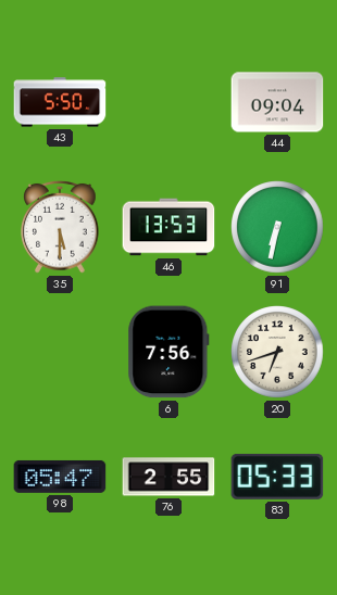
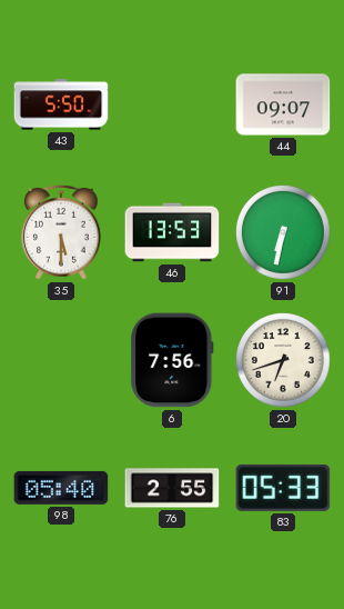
44: 09:04 -> 09:07 (283, 104)
98: 05:47 -> 05:40 (61, 488)
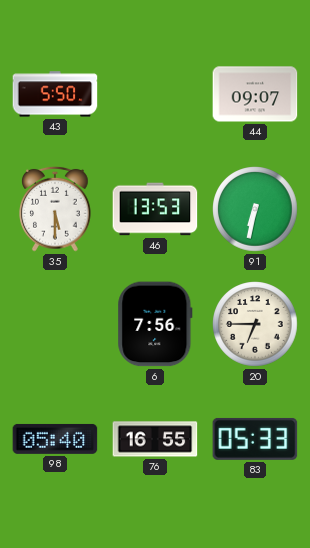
20: 6:42 -> 6:45 (255, 324)
76: 2:55 -> 16:55 (155, 439)
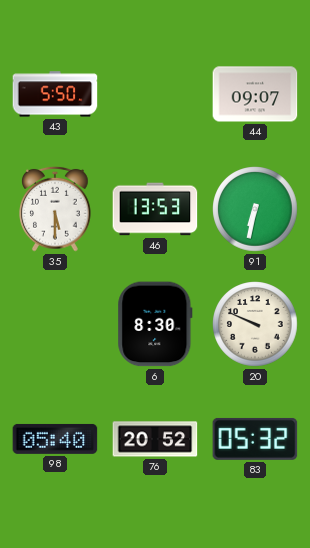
6: 7:56 -> 8:30 (155, 324)
20: 6:45 -> 9:49 (255, 324)
76: 16:55 -> 20:52 (155, 439)
83: 05:33 -> 05:32 (255, 439)
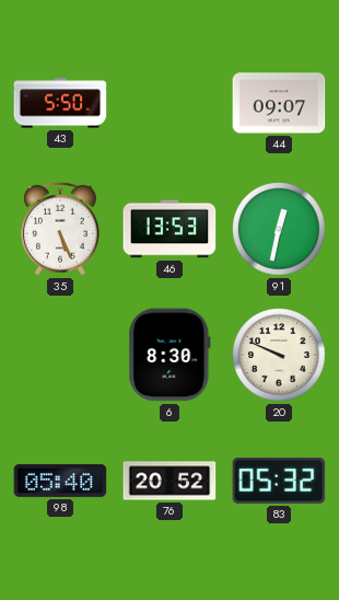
35: 5:30 -> 5:26 (60, 229)
91: 6:32 -> 12:32 (279, 229)
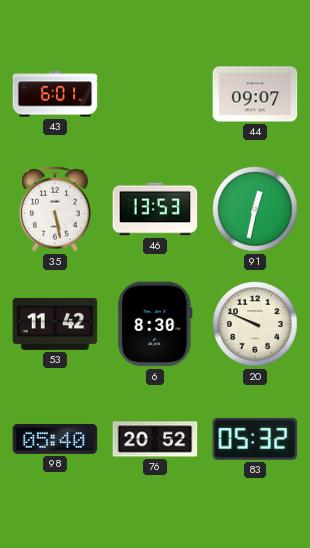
43: 5:50 -> 6:01 (55, 94)
35: 5:26 -> 5:28 (55, 209)
53: none -> 11:42 (55, 324)
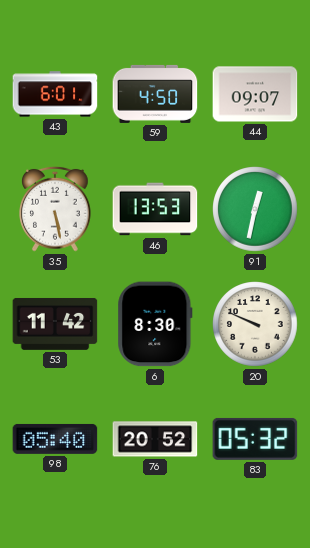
59: none -> 4:50 (155, 94)
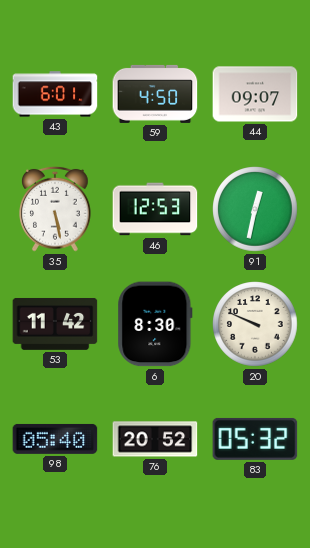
46: 13:53 -> 12:53 (155, 209)
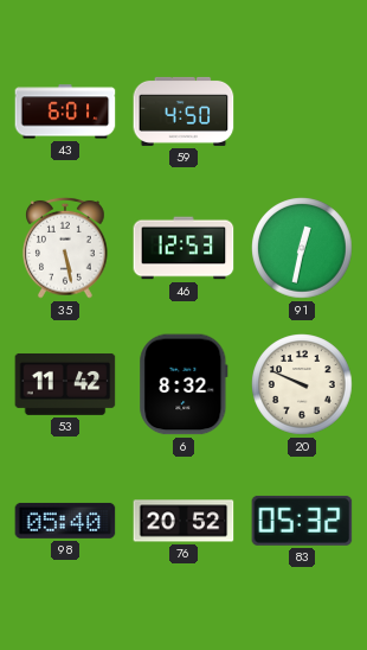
44: 09:07 -> none (255, 94)
6: 8:30 -> 8:32 (183, 384)
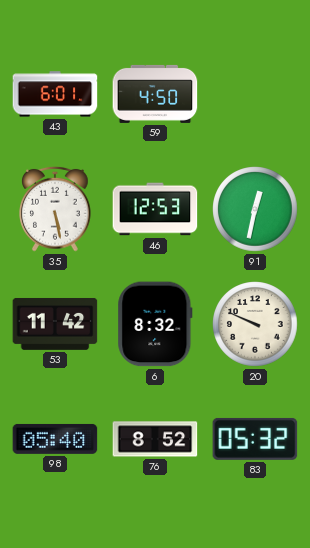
76: 20:52 -> 8:52 (155, 439)
